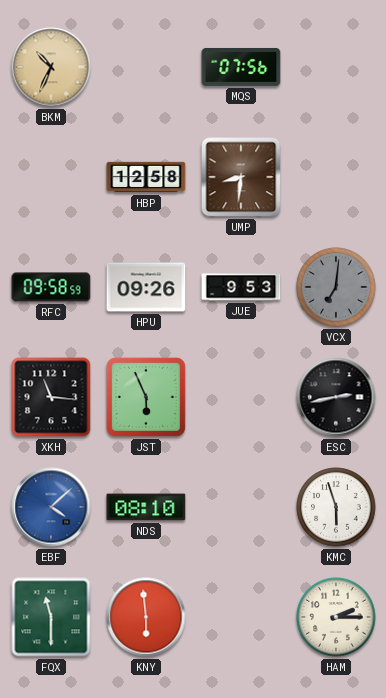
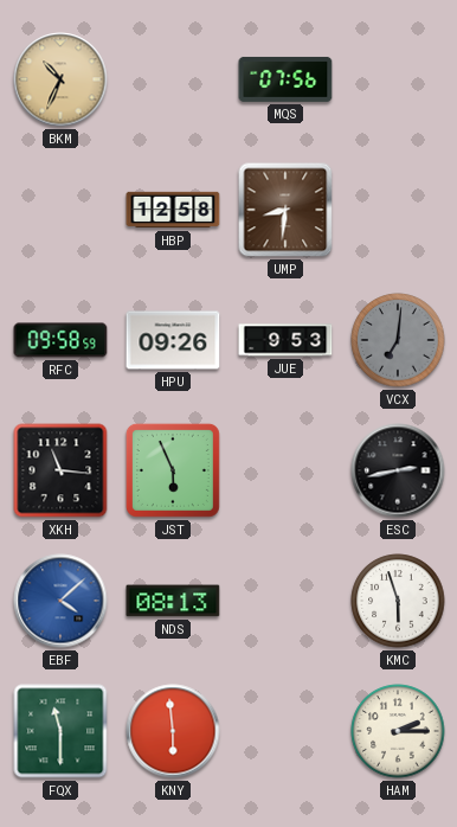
NDS: 08:10 -> 08:13 (173, 601)
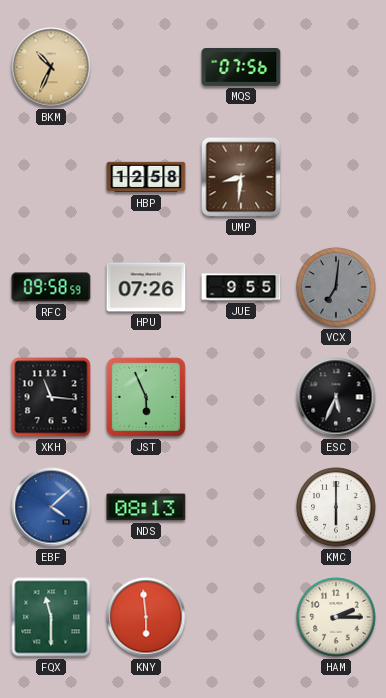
HPU: 09:26 -> 07:26 (146, 287)
JUE: 9:53 -> 9:55 (241, 287)
ESC: 2:43 -> 5:34 (336, 397)
KMC: 5:57 -> 6:00 (336, 507)
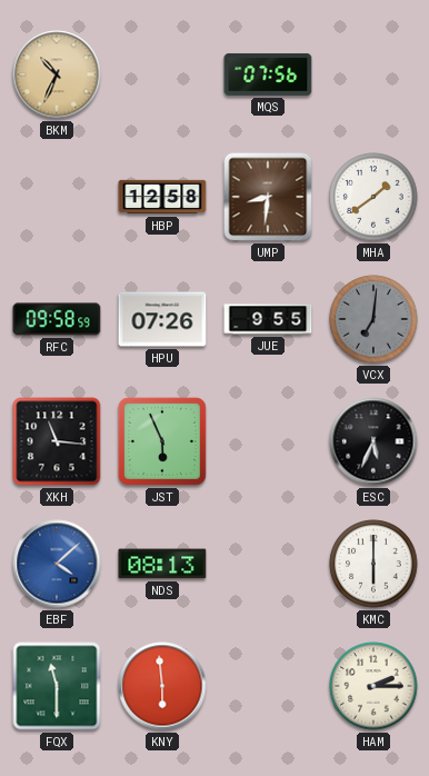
MHA: none -> 1:39 (373, 197)
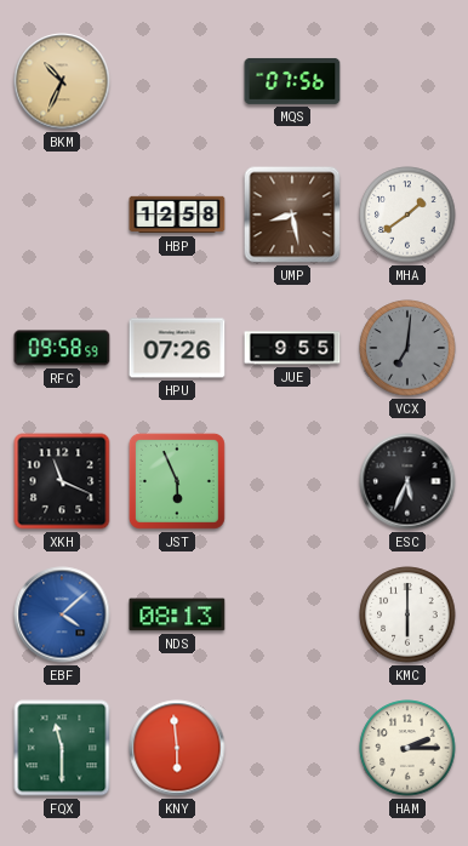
UMP: 8:31 -> 8:28 (292, 215)
XKH: 11:16 -> 11:19 (62, 481)
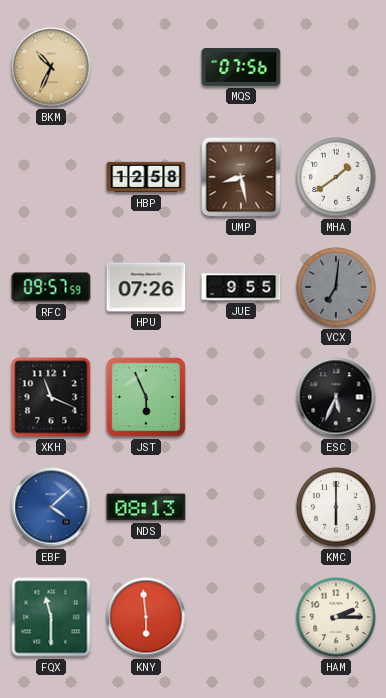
RFC: 09:58 -> 09:57 (51, 287)
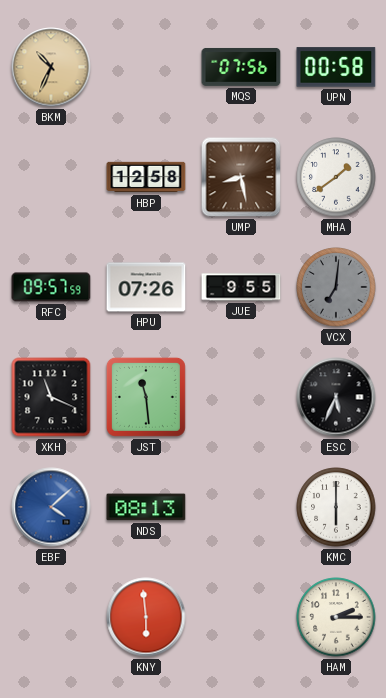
UPN: none -> 00:58 (336, 67)
JST: 5:56 -> 11:29 (146, 397)
FQX: 11:30 -> none (51, 617)
